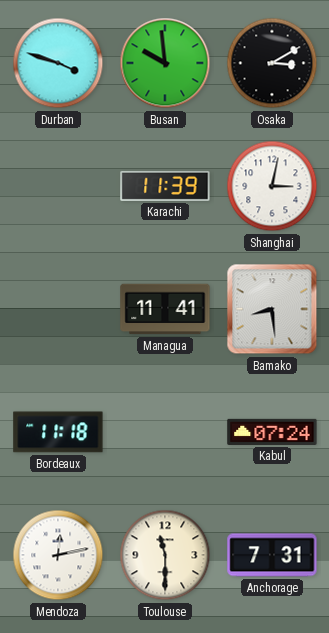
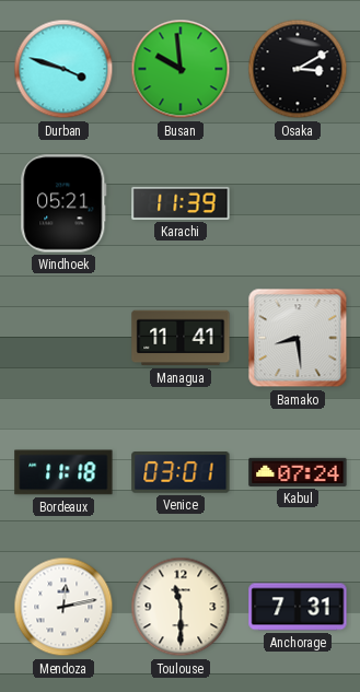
Windhoek: none -> 05:21 (63, 203)
Shanghai: 3:02 -> none (272, 186)
Venice: none -> 03:01 (181, 473)
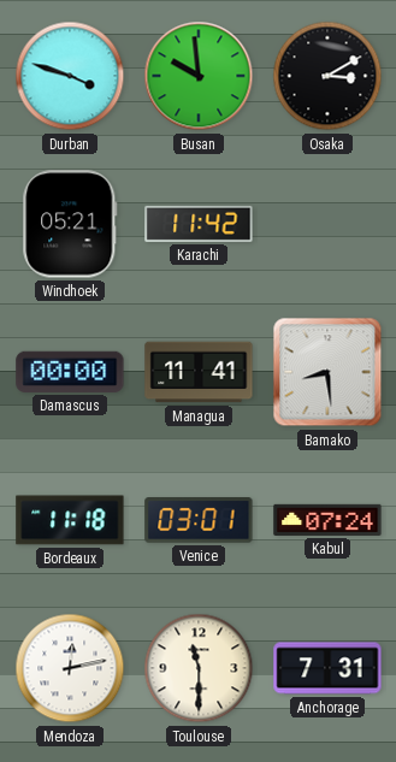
Karachi: 11:39 -> 11:42 (199, 224)
Damascus: none -> 00:00 (70, 372)
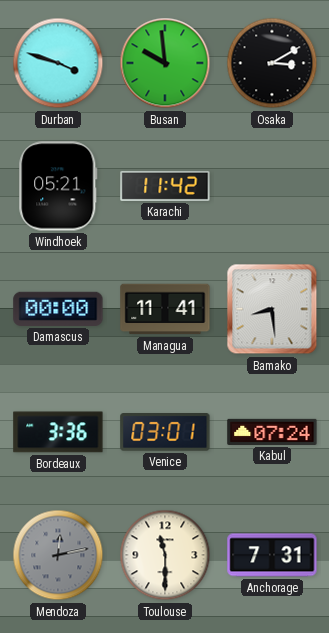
Bordeaux: 11:18 -> 3:36 (58, 432)
Mendoza dial: white -> grey (58, 555)
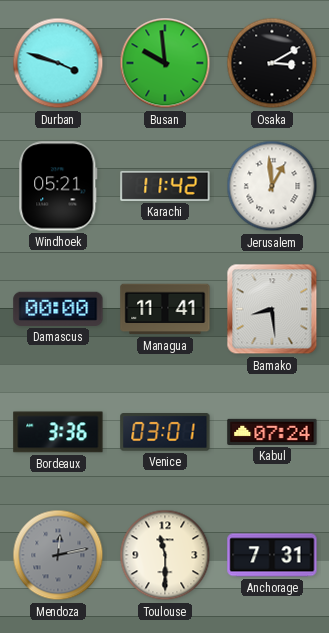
Jerusalem: none -> 12:59 (272, 186)
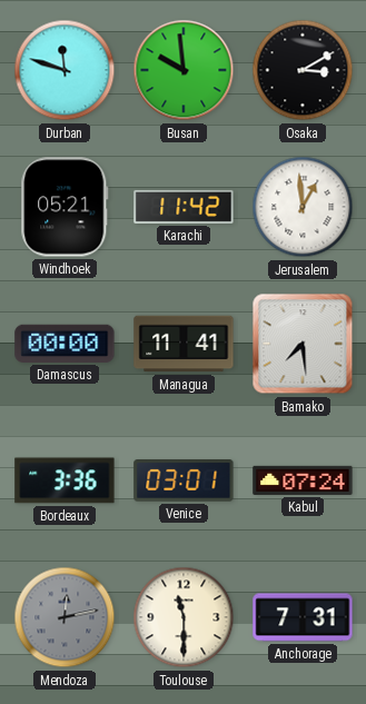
Durban: 3:48 -> 11:48 (65, 70)
Bamako: 8:29 -> 7:29 (303, 344)
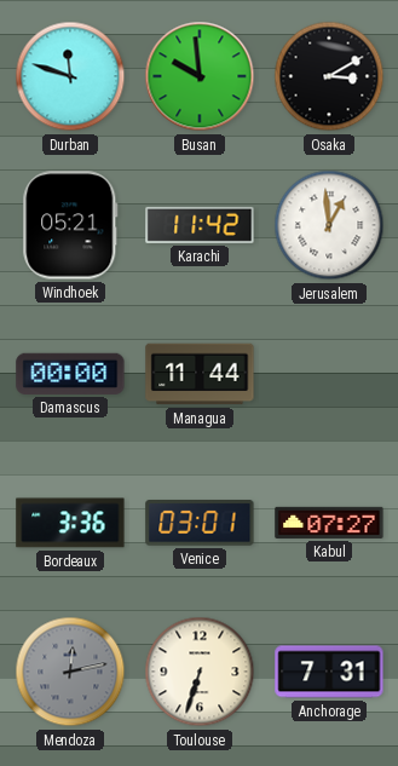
Managua: 11:41 -> 11:44 (200, 374)
Bamako: 7:29 -> none (303, 344)
Kabul: 07:24 -> 07:27 (329, 523)
Toulouse: 11:30 -> 6:33 (200, 672)
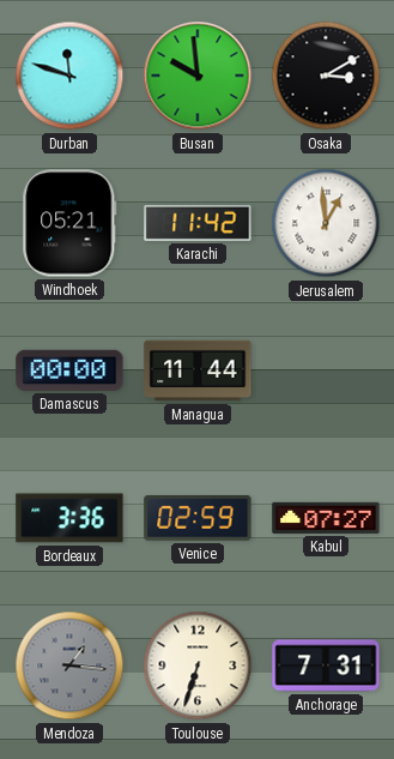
Venice: 03:01 -> 02:59 (198, 519)
Mendoza: 12:13 -> 1:16 (69, 665)
